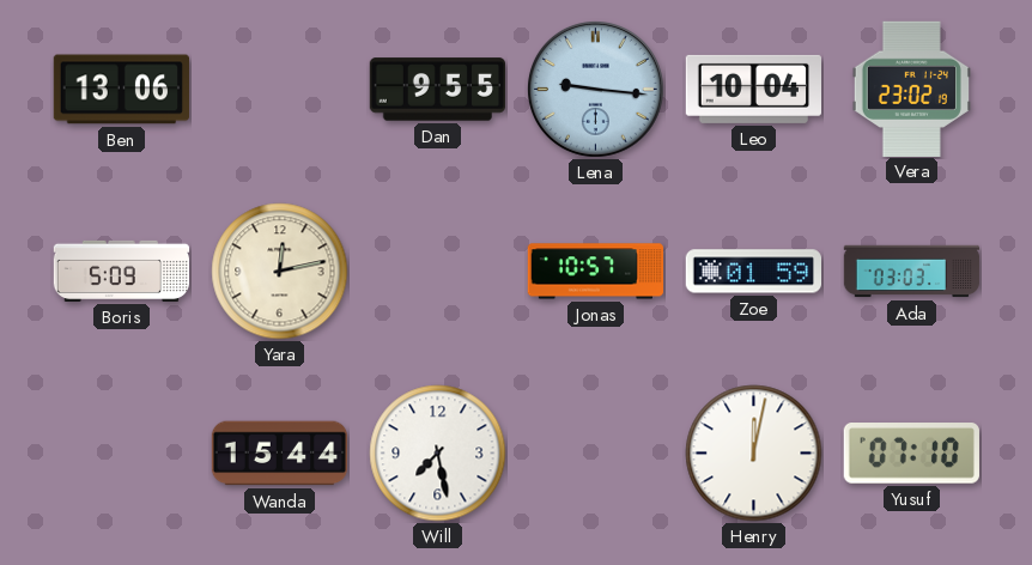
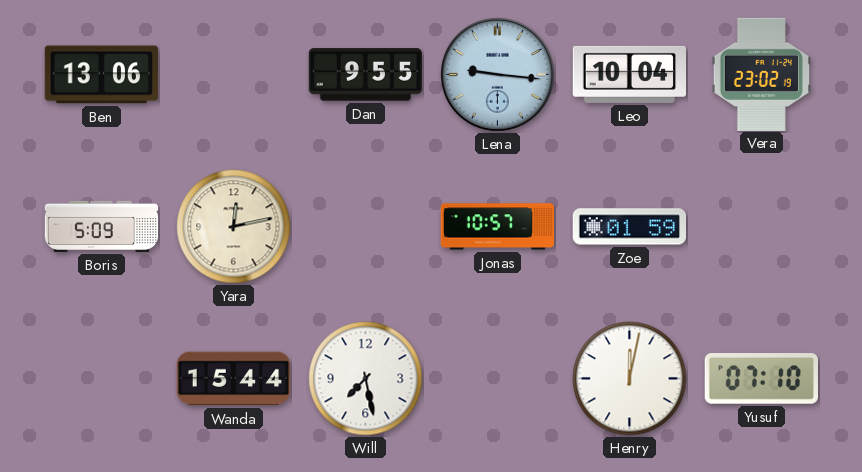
Ada: 03:03 -> none (912, 272)
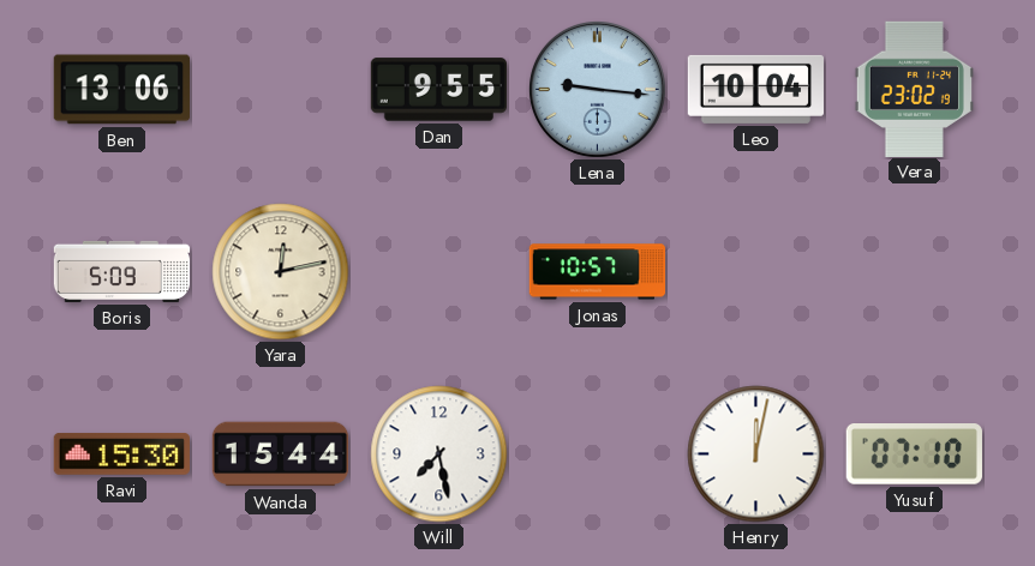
Zoe: 01:59 -> none (629, 227)
Ravi: none -> 15:30 (121, 454)
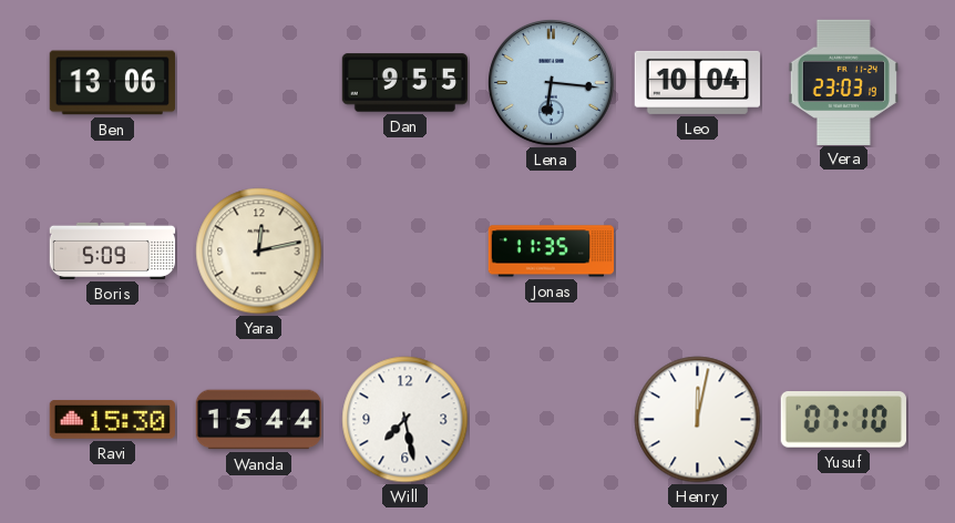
Lena: 9:16 -> 6:16 (551, 82)
Vera: 23:02 -> 23:03 (843, 82)
Jonas: 10:57 -> 11:35 (552, 252)
